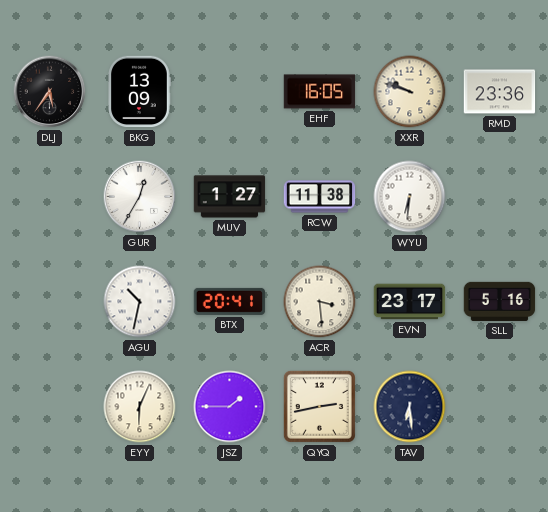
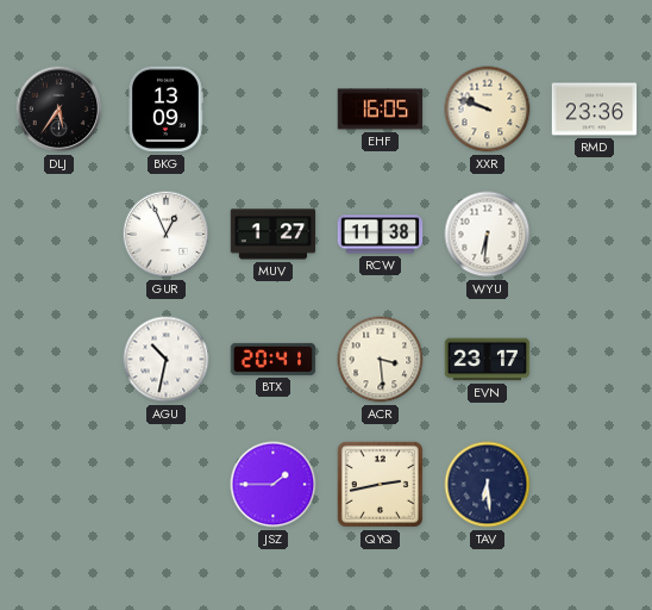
GUR: 12:35 -> 12:56 (167, 235)
SLL: 5:16 -> none (500, 301)
EYY: 6:04 -> none (140, 407)
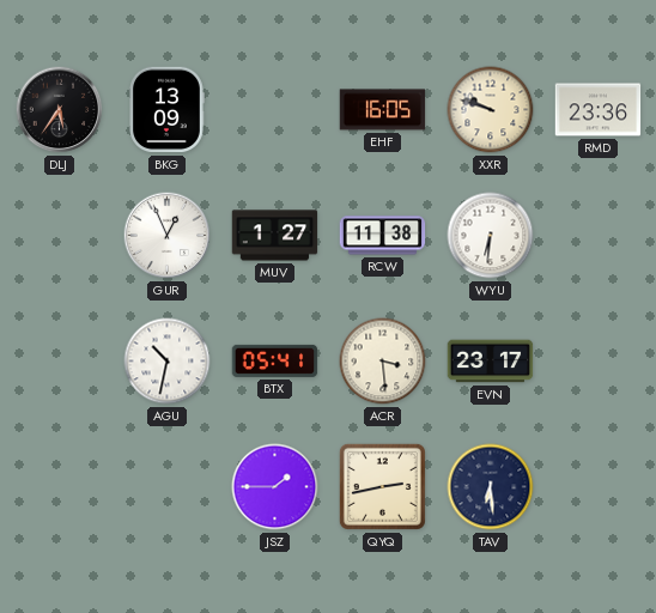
BTX: 20:41 -> 05:41 (275, 360)
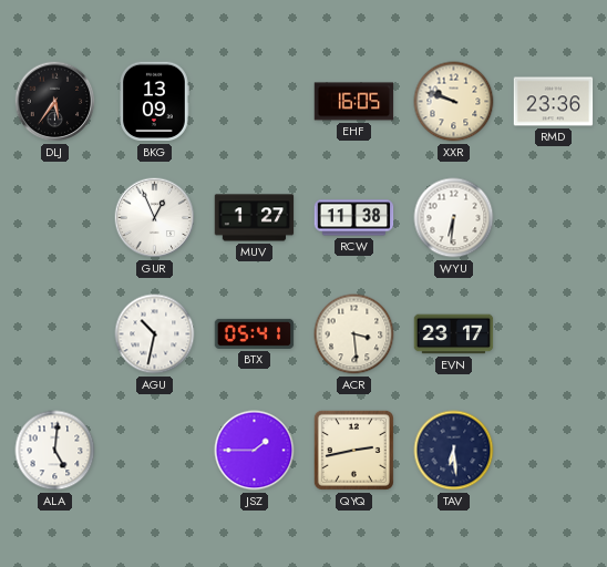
ALA: none -> 5:01 (55, 451)
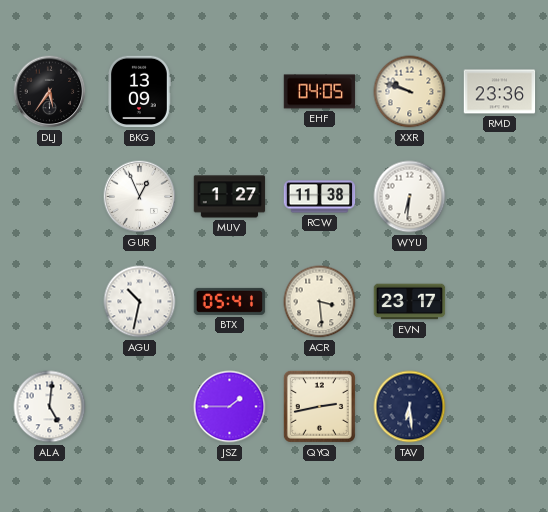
EHF: 16:05 -> 04:05 (320, 92)
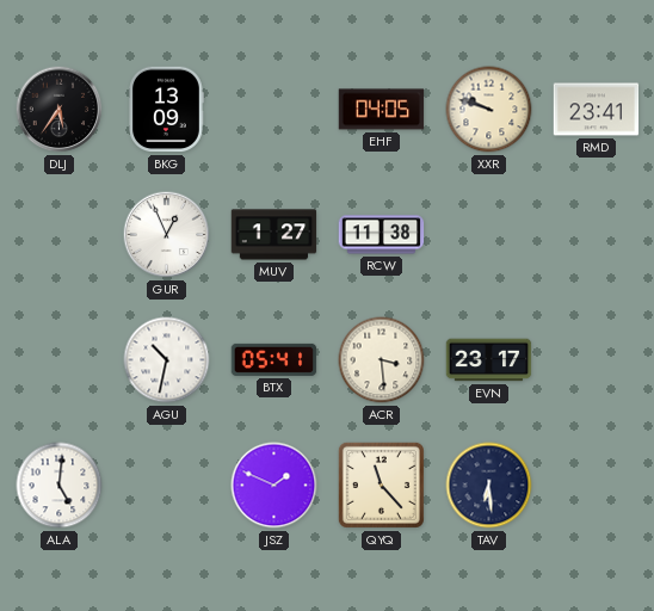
RMD: 23:36 -> 23:41 (597, 110)
WYU: 6:31 -> none (410, 197)
JSZ: 1:45 -> 1:49 (274, 486)
QYQ: 2:43 -> 11:23 (381, 485)
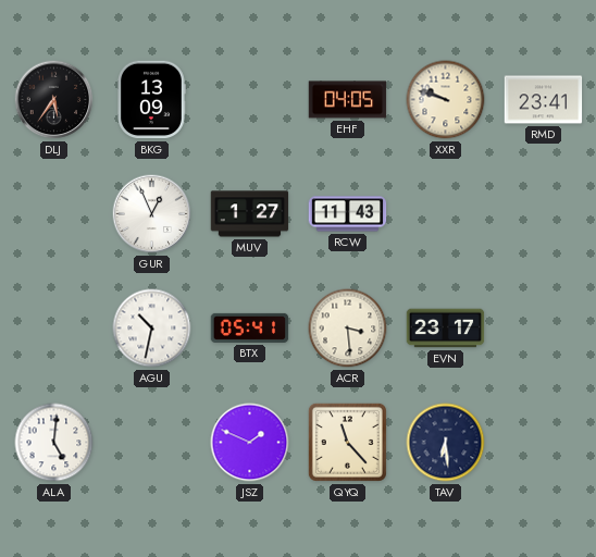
RCW: 11:38 -> 11:43 (348, 214)
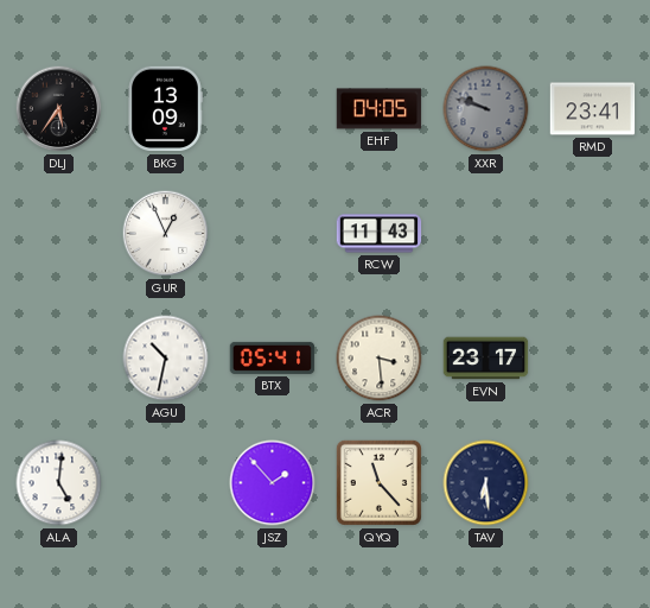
XXR dial: cream -> grey (486, 109)
MUV: 1:27 -> none (250, 214)
JSZ: 1:49 -> 1:53 (273, 483)
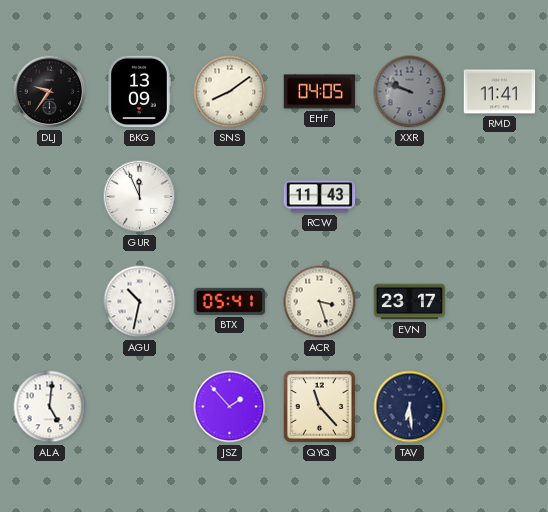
DLJ: 5:36 -> 9:36 (50, 92)
SNS: none -> 8:09 (230, 92)
RMD: 23:41 -> 11:41 (500, 92)
GUR: 12:56 -> 11:56 (140, 197)
ACR: 3:29 -> 3:27 (320, 302)
